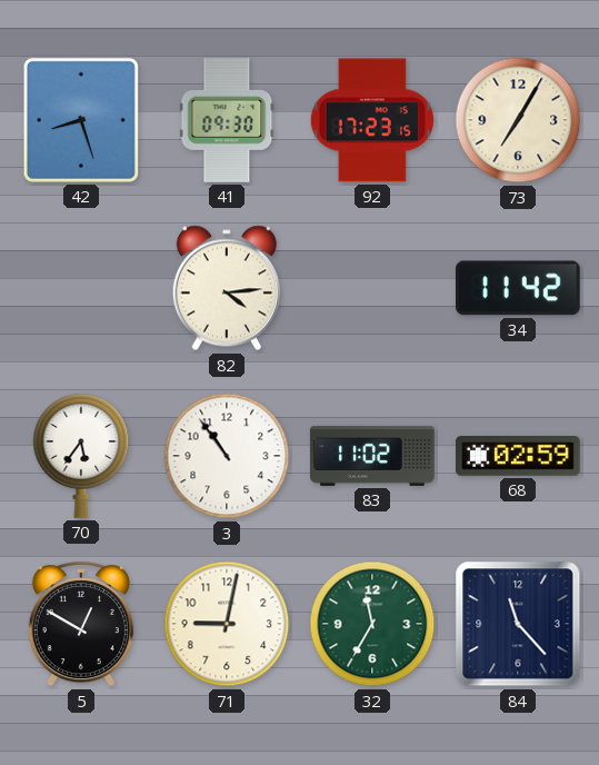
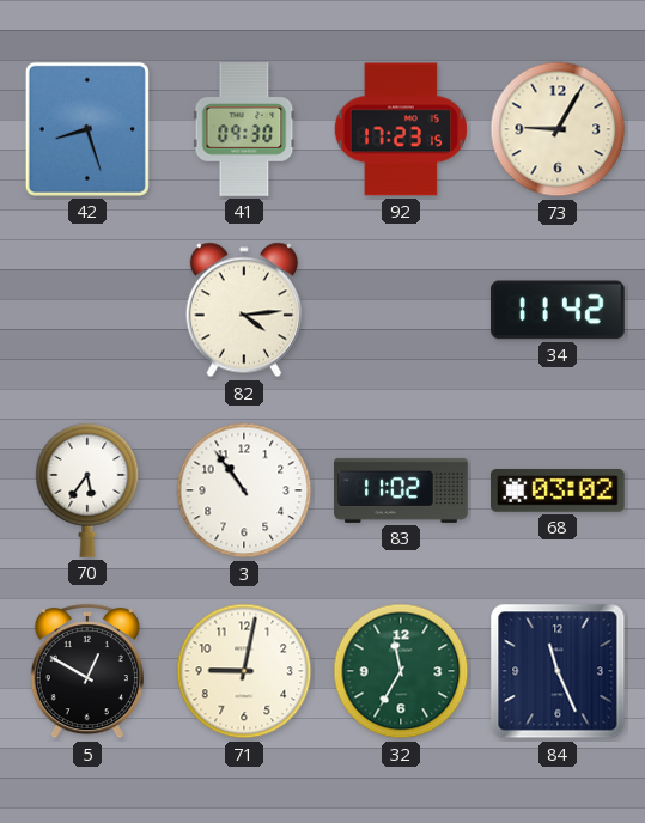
73: 7:05 -> 9:05 (558, 129)
68: 02:59 -> 03:02 (559, 492)
84: 11:23 -> 11:26 (558, 671)
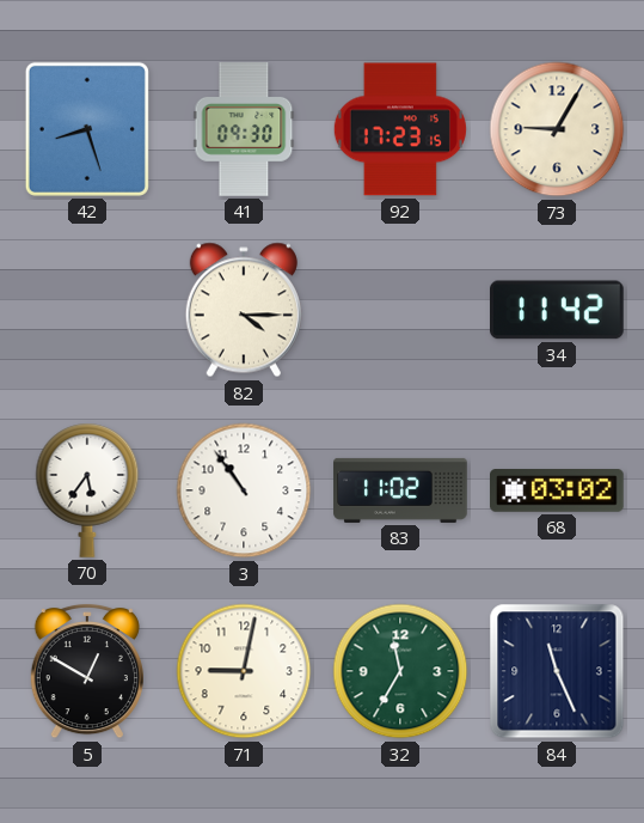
82: 4:14 -> 4:15 (244, 310)
